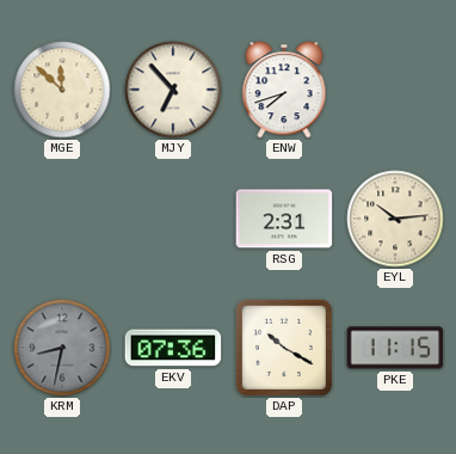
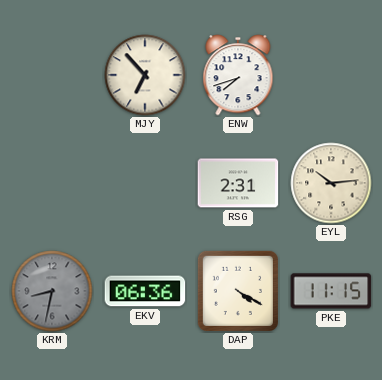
MGE: 11:52 -> none (62, 90)
EKV: 07:36 -> 06:36 (145, 291)
DAP: 10:20 -> 4:20 (238, 291)
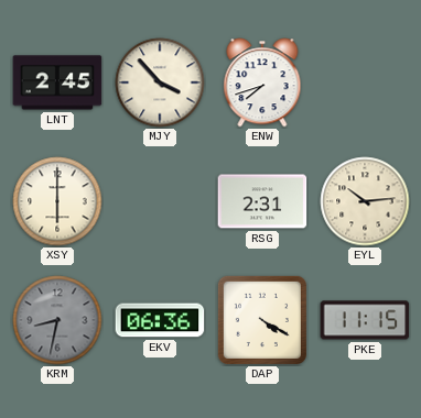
LNT: none -> 2:45 (57, 82)
MJY: 6:53 -> 3:53 (160, 82)
XSY: none -> 6:00 (57, 201)
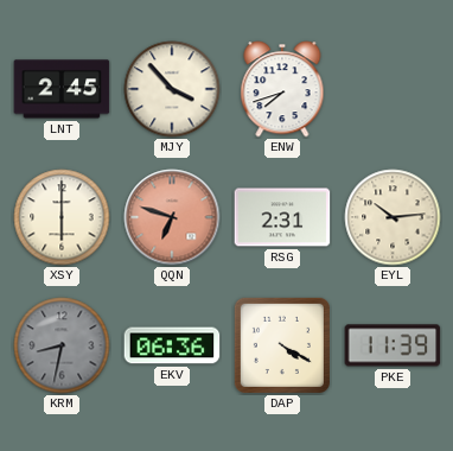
QQN: none -> 6:48 (172, 217)
PKE: 11:15 -> 11:39 (393, 345)
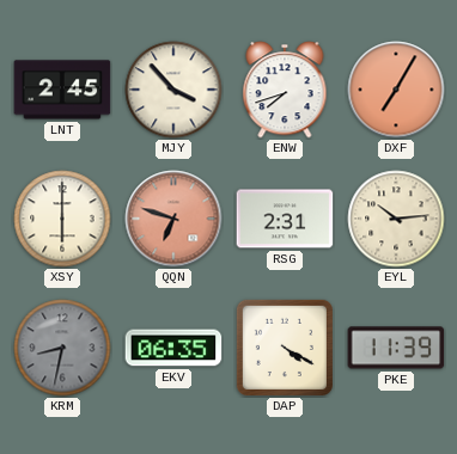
DXF: none -> 7:05 (396, 90)
EKV: 06:36 -> 06:35 (173, 348)
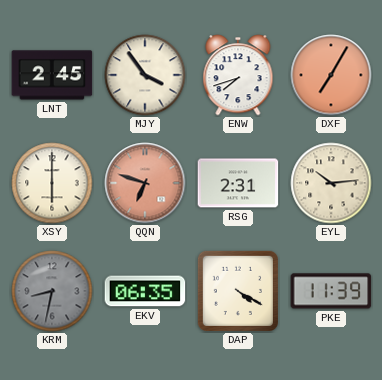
MJY: 3:53 -> 3:54 (145, 75)
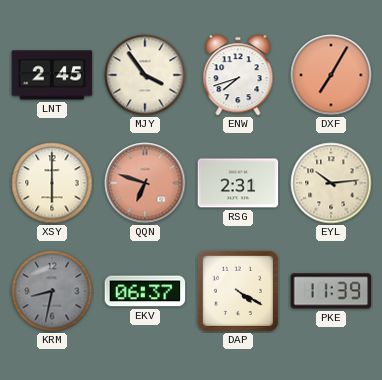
EKV: 06:35 -> 06:37 (145, 291)
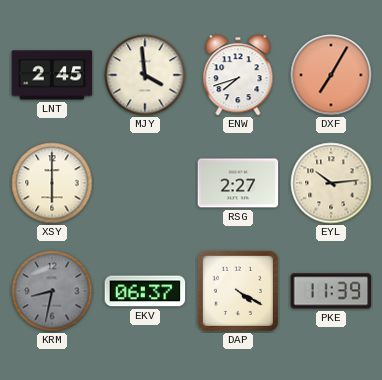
MJY: 3:54 -> 3:59 (145, 75)
QQN: 6:48 -> none (145, 183)
RSG: 2:31 -> 2:27 (238, 183)
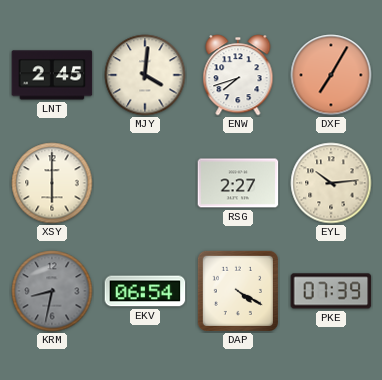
MJY: 3:59 -> 4:01 (145, 75)
EKV: 06:37 -> 06:54 (145, 291)
PKE: 11:39 -> 07:39 (331, 291)
